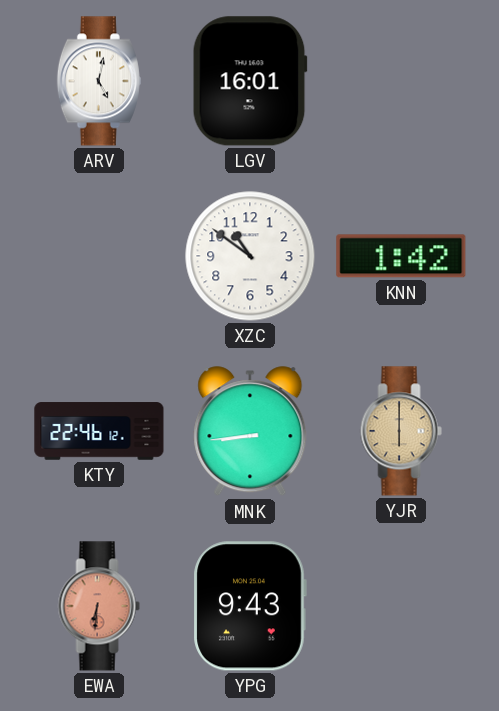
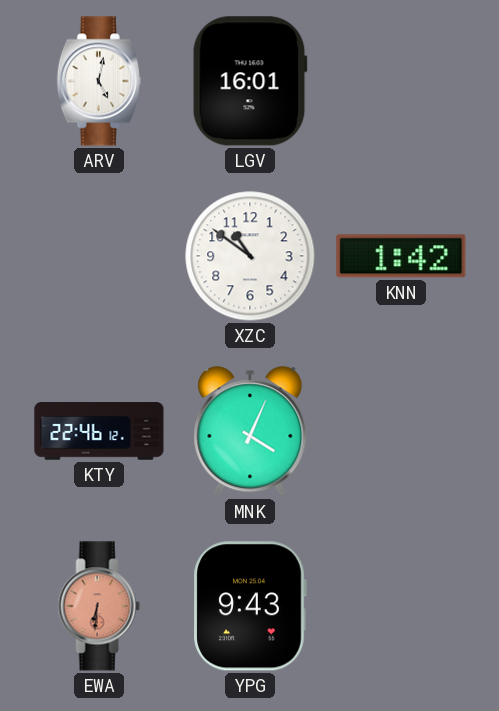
MNK: 8:44 -> 4:04 (250, 432)
YJR: 6:00 -> none (401, 431)
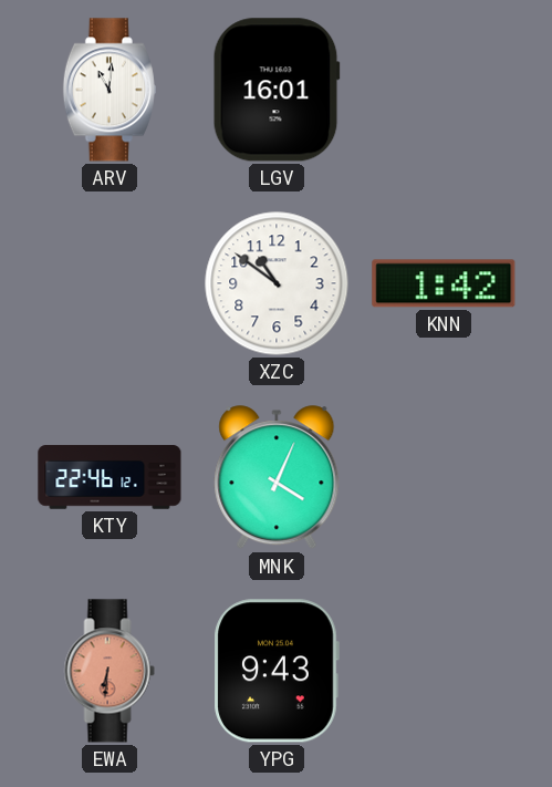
ARV: 5:02 -> 11:01 (110, 90)
